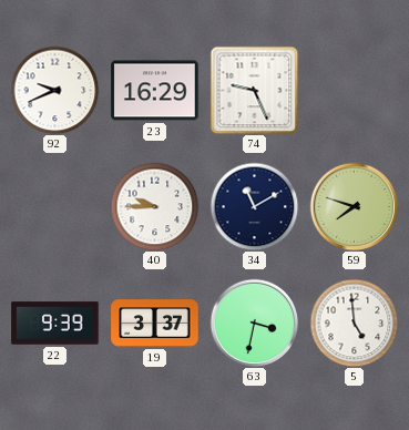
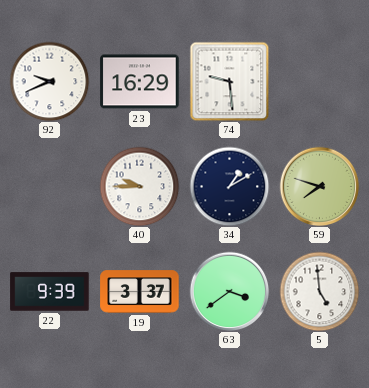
74: 9:26 -> 9:29 (229, 81)
34: 11:10 -> 1:10 (229, 186)
63: 3:32 -> 3:39 (229, 291)
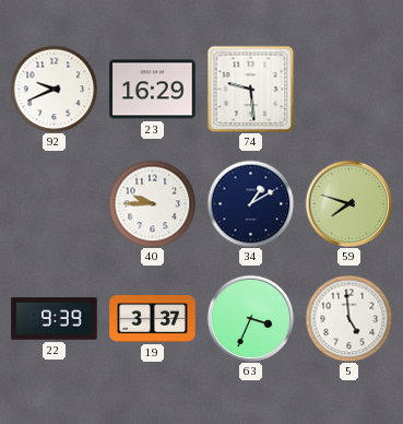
63: 3:39 -> 3:34 (250, 318)
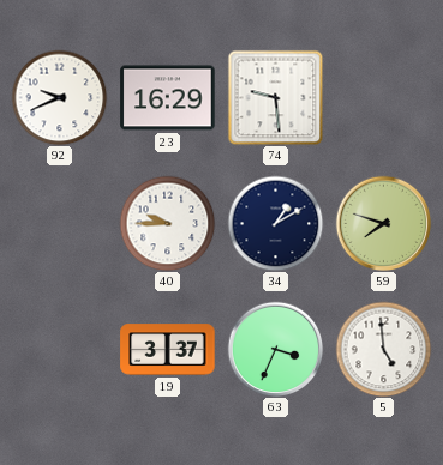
22: 9:39 -> none (55, 319)
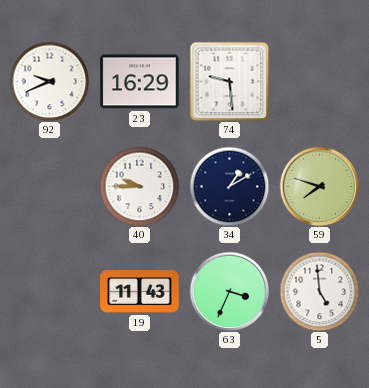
19: 3:37 -> 11:43 (140, 292)
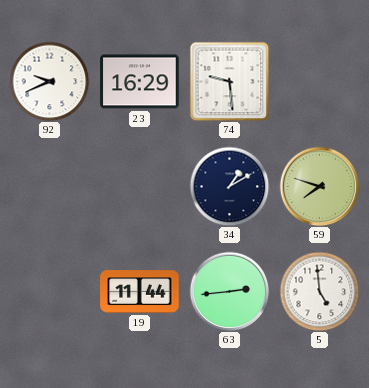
40: 9:45 -> none (139, 186)
19: 11:43 -> 11:44 (140, 292)
63: 3:34 -> 2:44 (229, 291)
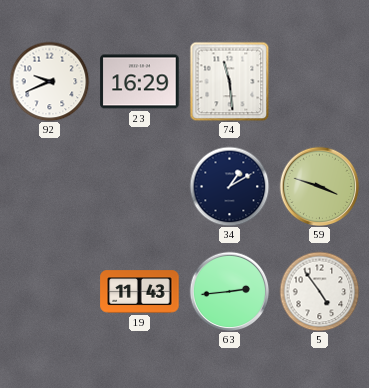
74: 9:29 -> 11:29 (229, 81)
59: 7:48 -> 3:48 (319, 186)
19: 11:44 -> 11:43 (140, 292)
5: 4:59 -> 4:54 (319, 291)
